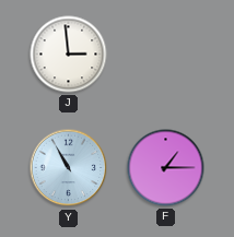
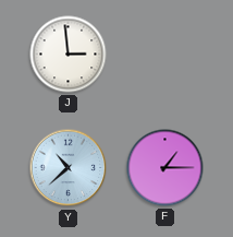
Y: 10:55 -> 10:38 (69, 168)
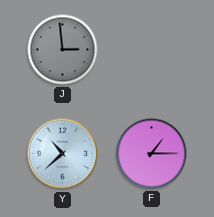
J dial: white -> grey (63, 50)
